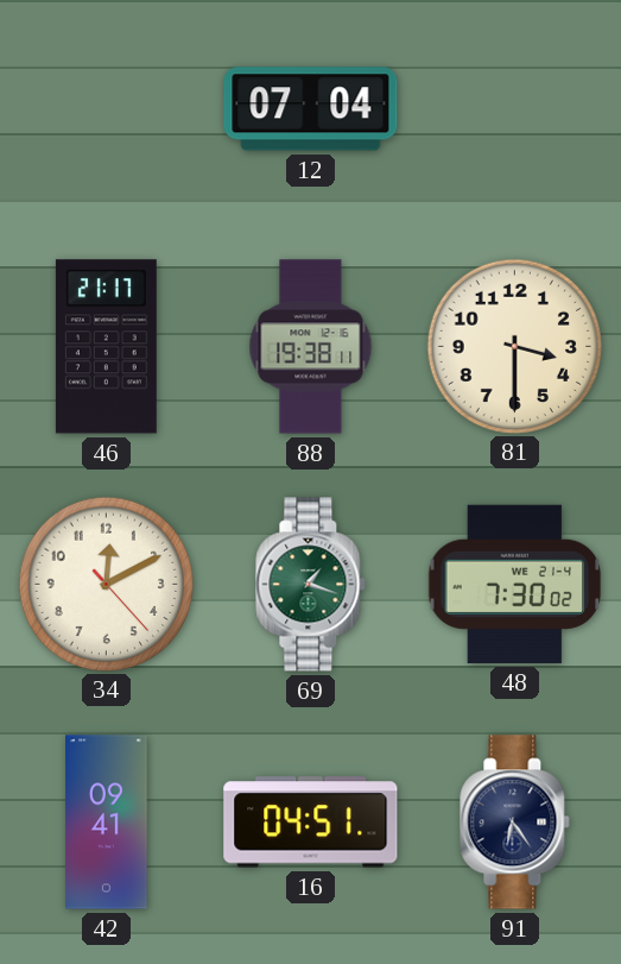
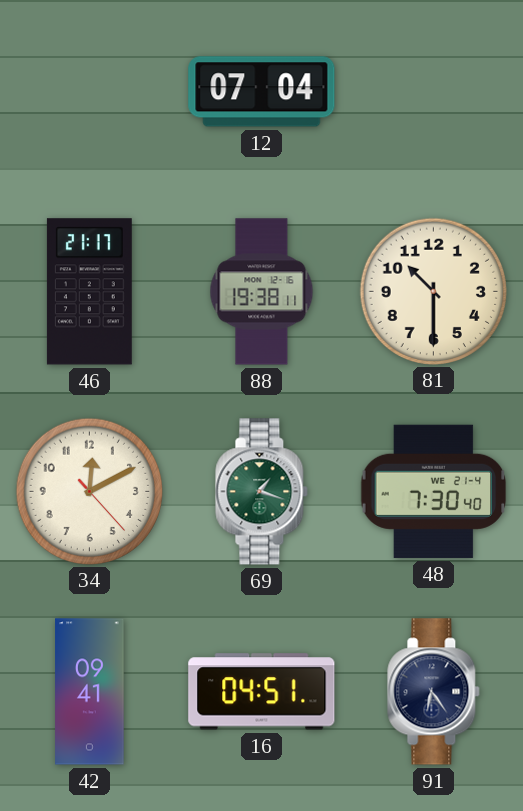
81: 3:30 -> 10:30 (433, 291)
48: 7:30:02 -> 7:30:40 (434, 491)
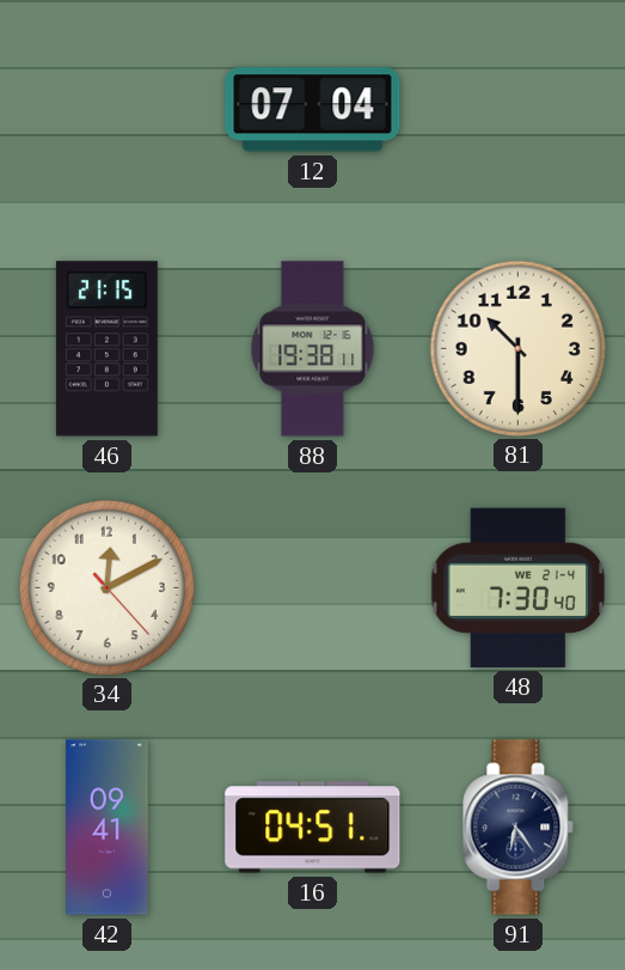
46: 21:17 -> 21:15 (106, 349)
69: 1:18 -> none (262, 492)
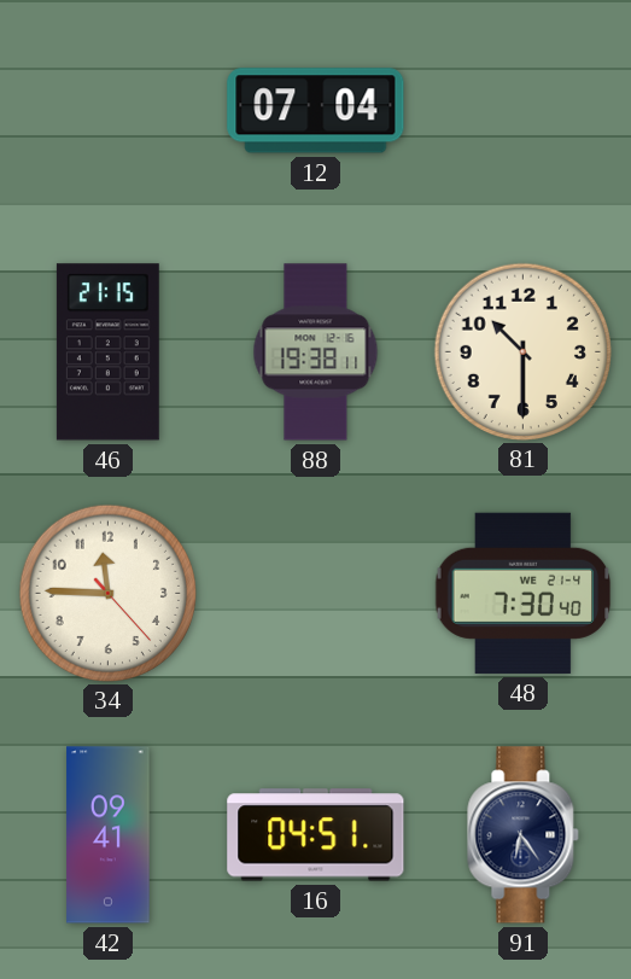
34: 12:10 -> 11:45 (107, 593)
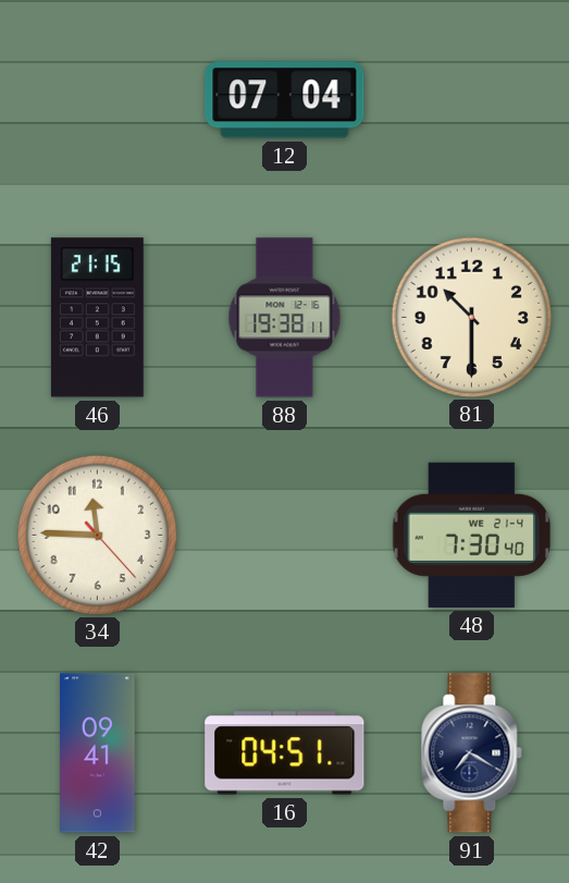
91: 6:24 -> 7:20 (472, 753)
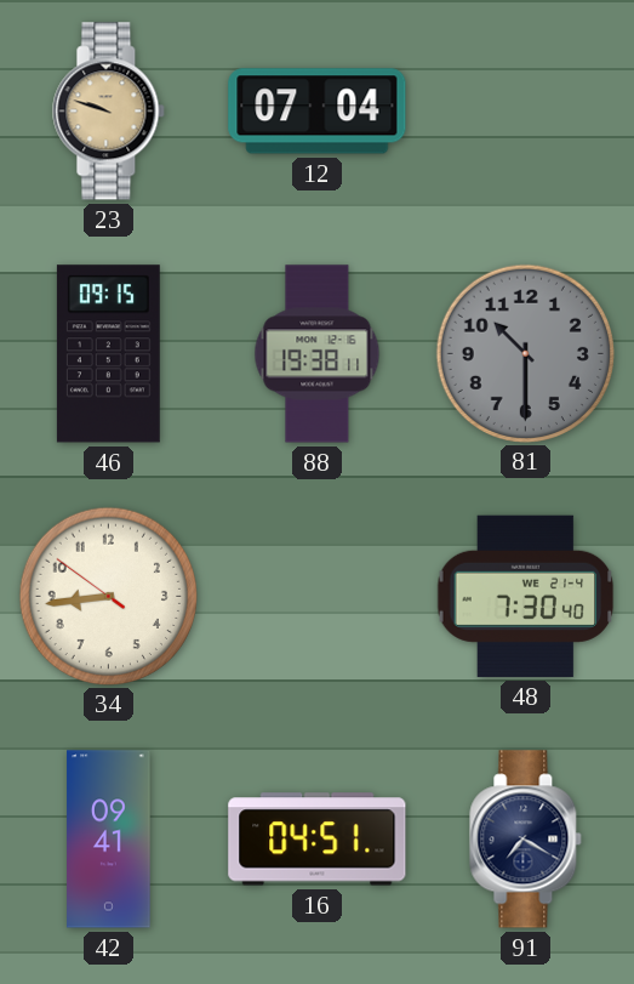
23: none -> 9:48 (109, 112)
46: 21:15 -> 09:15 (108, 354)
81 dial: cream -> grey (525, 353)
34: 11:45 -> 8:43 (108, 596)
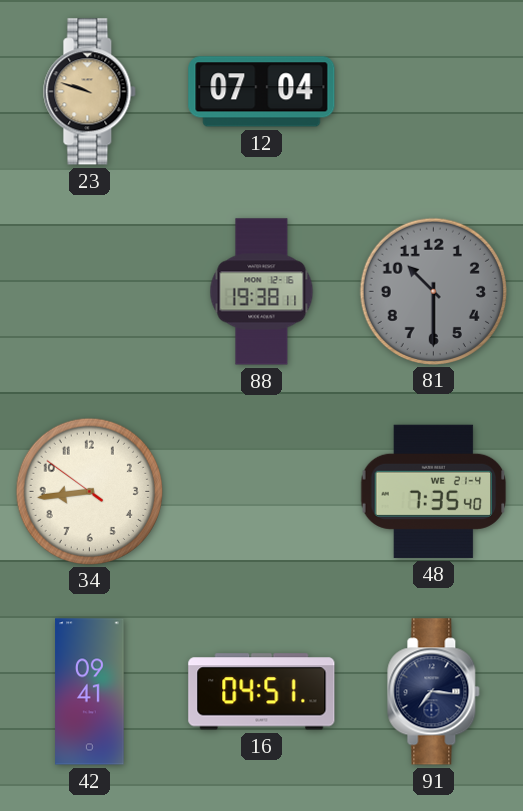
46: 09:15 -> none (108, 354)
48: 7:30 -> 7:35 (434, 491)
91: 7:20 -> 7:16 (434, 692)
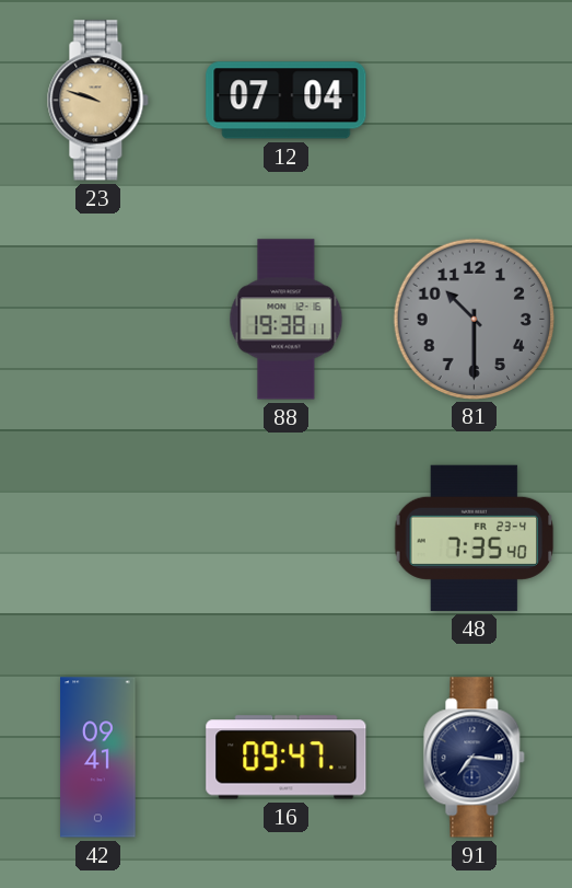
34: 8:43 -> none (89, 491)
48 date: WE 21-4 -> FR 23-4 (475, 538)
16: 04:51 -> 09:47 (287, 758)
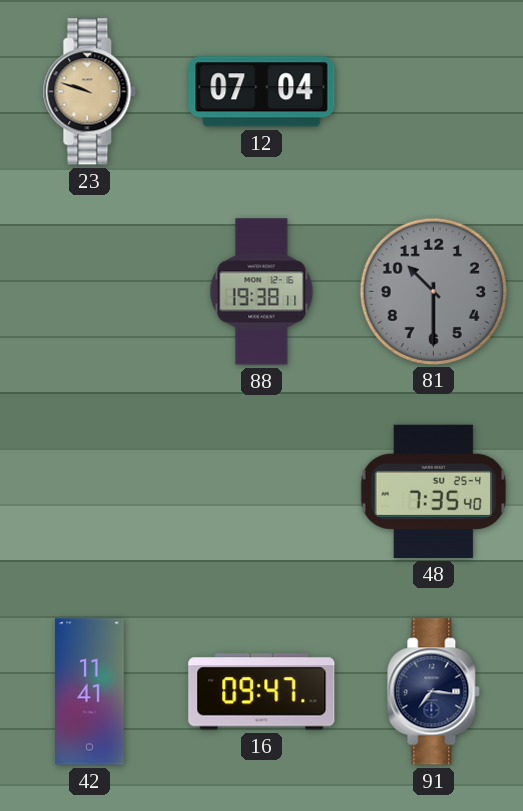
48 date: FR 23-4 -> SU 25-4 (434, 491)
42: 09:41 -> 11:41 (90, 692)
